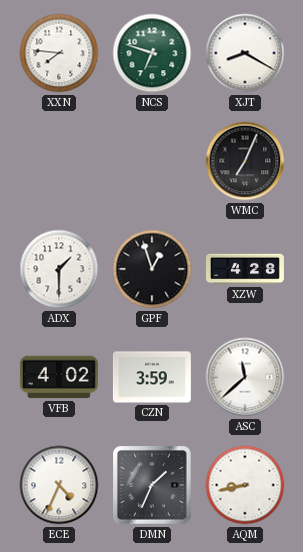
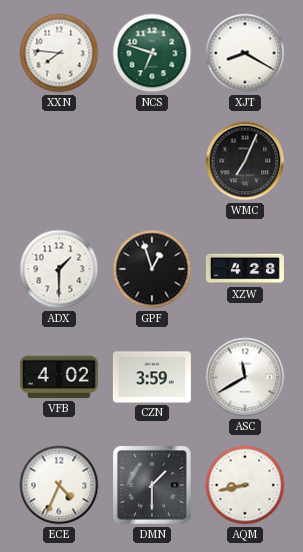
ASC: 11:38 -> 11:40 (245, 377)
DMN: 1:34 -> 1:30 (152, 485)
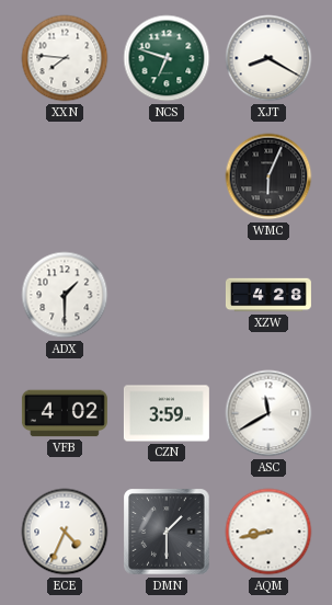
WMC: 7:04 -> 6:04 (268, 176)
GPF: 12:57 -> none (152, 269)
